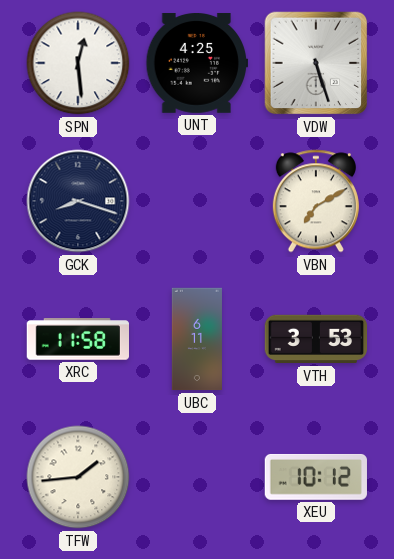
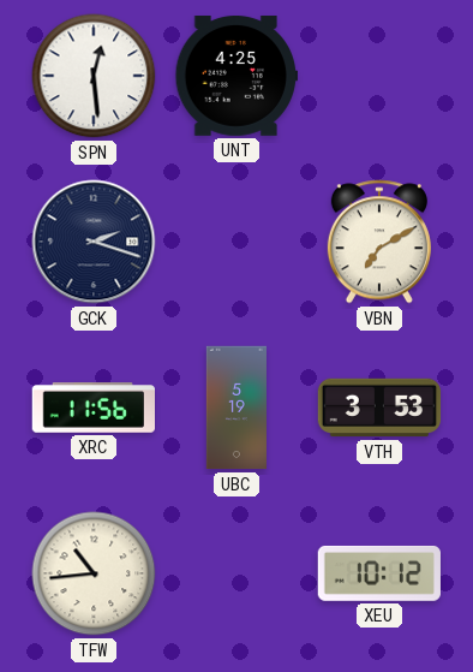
VDW: 5:27 -> none (316, 63)
GCK: 8:18 -> 2:18 (94, 242)
XRC: 11:58 -> 11:56 (92, 408)
UBC: 6:11 -> 5:19 (237, 408)
TFW: 1:44 -> 10:44 (94, 573)
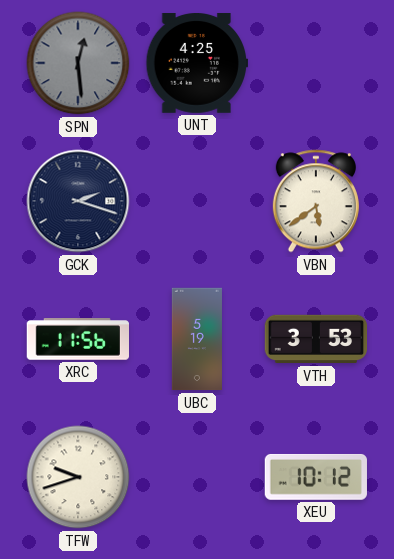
SPN dial: white -> grey (78, 63)
VBN: 7:10 -> 5:39 (316, 201)
TFW: 10:44 -> 9:42 (78, 477)
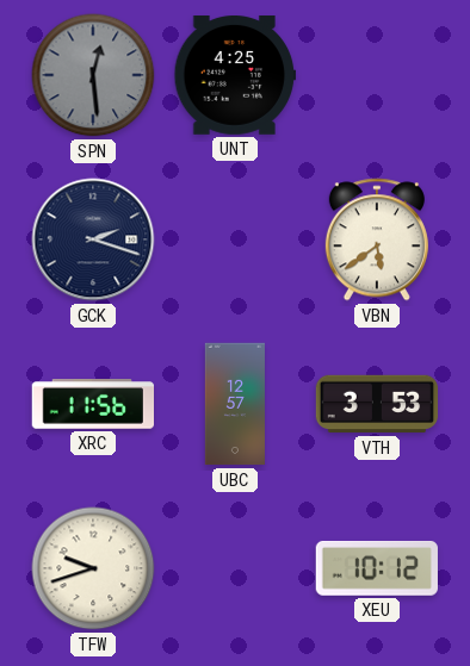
UBC: 5:19 -> 12:57 (235, 404)
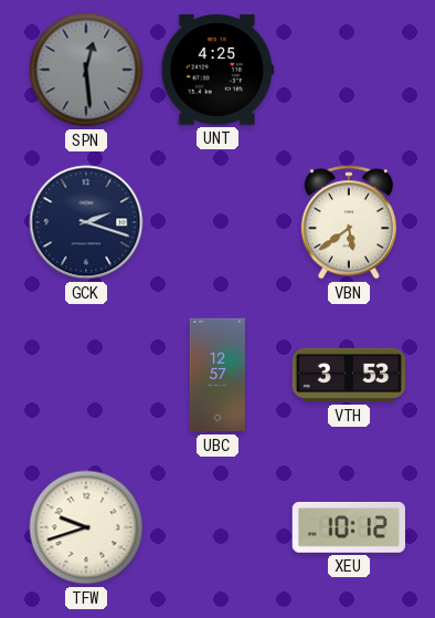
XRC: 11:56 -> none (92, 404)
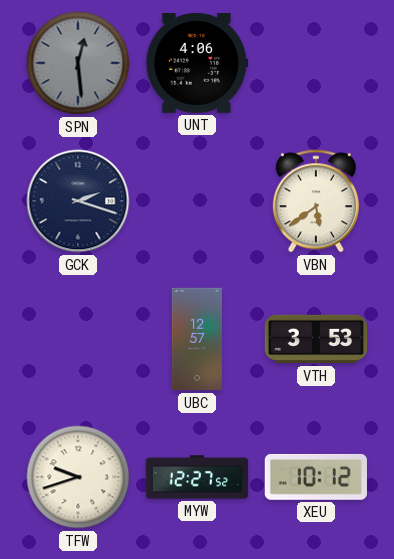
UNT: 4:25 -> 4:06 (197, 64)
MYW: none -> 12:27 (197, 477)
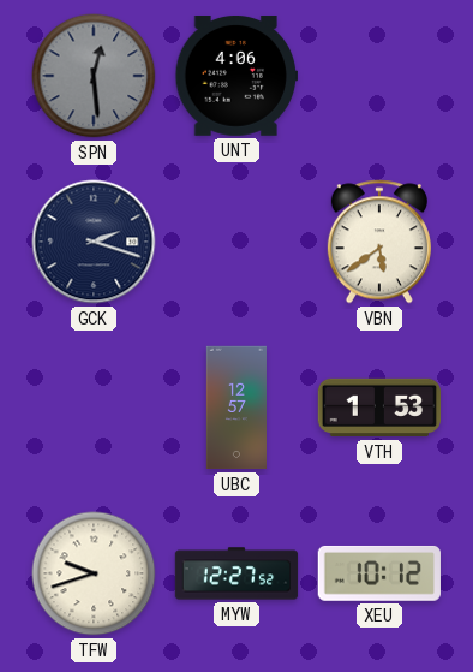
VTH: 3:53 -> 1:53 (379, 408)
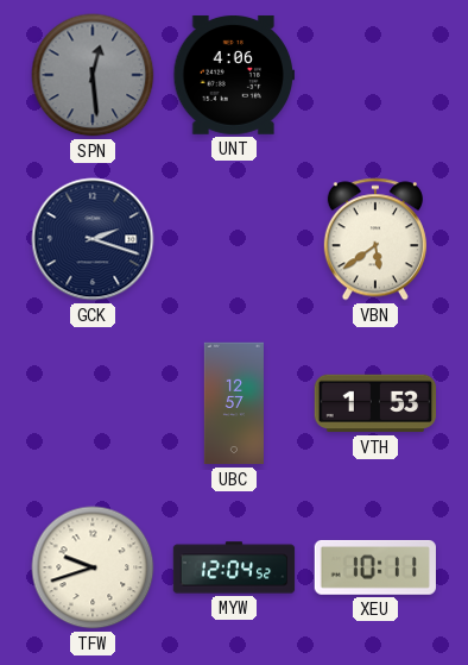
MYW: 12:27 -> 12:04 (234, 567)
XEU: 10:12 -> 10:11 (374, 567)
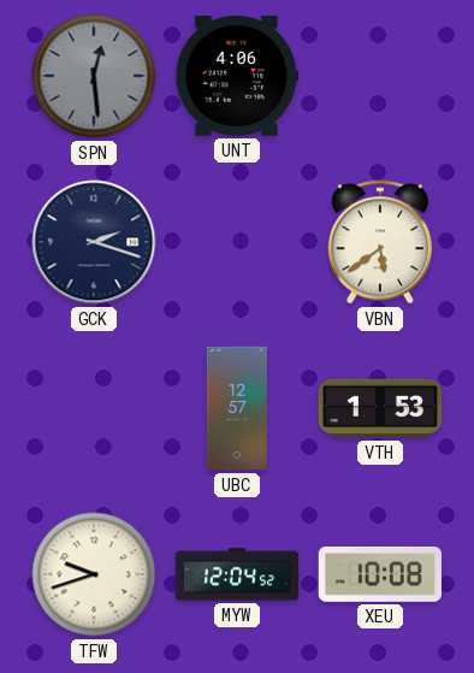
XEU: 10:11 -> 10:08 (379, 574)
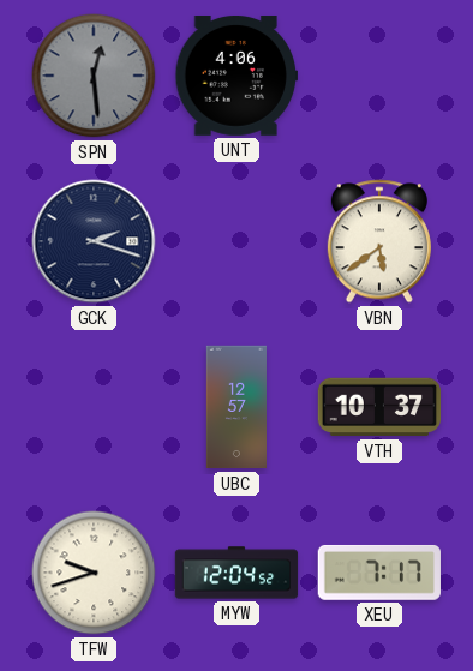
VTH: 1:53 -> 10:37 (379, 407)
XEU: 10:08 -> 7:17 (378, 573)
